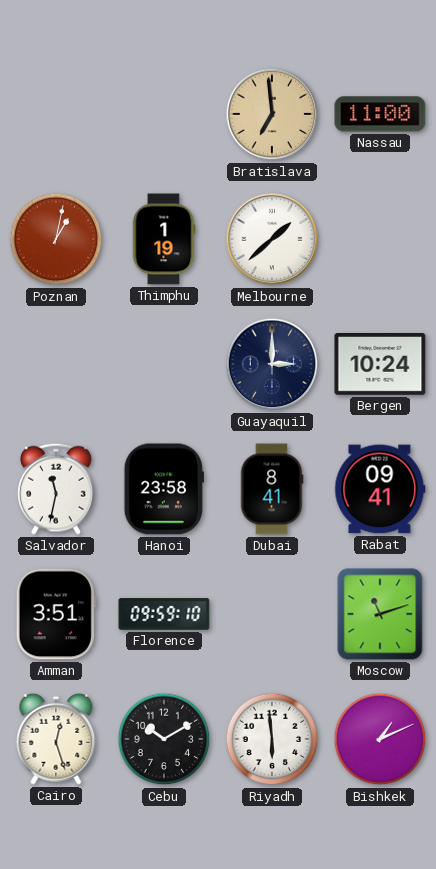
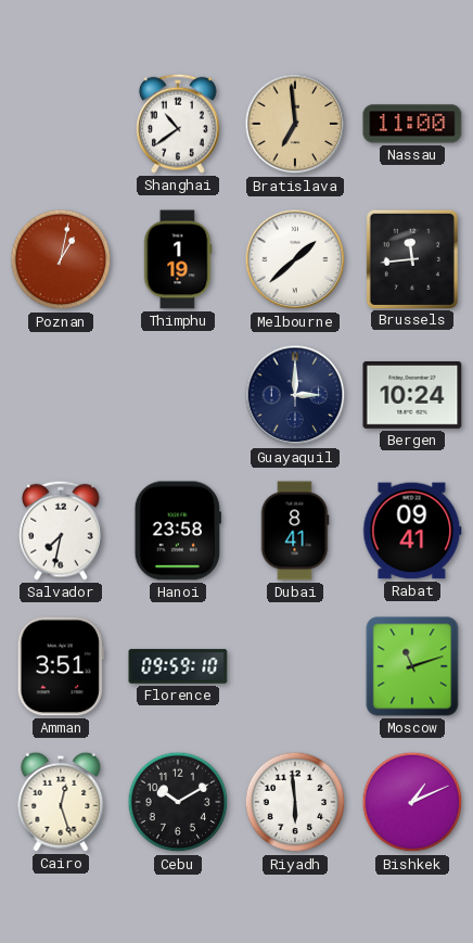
Shanghai: none -> 10:39 (178, 124)
Brussels: none -> 11:44 (412, 258)
Salvador: 11:32 -> 7:32 (61, 531)
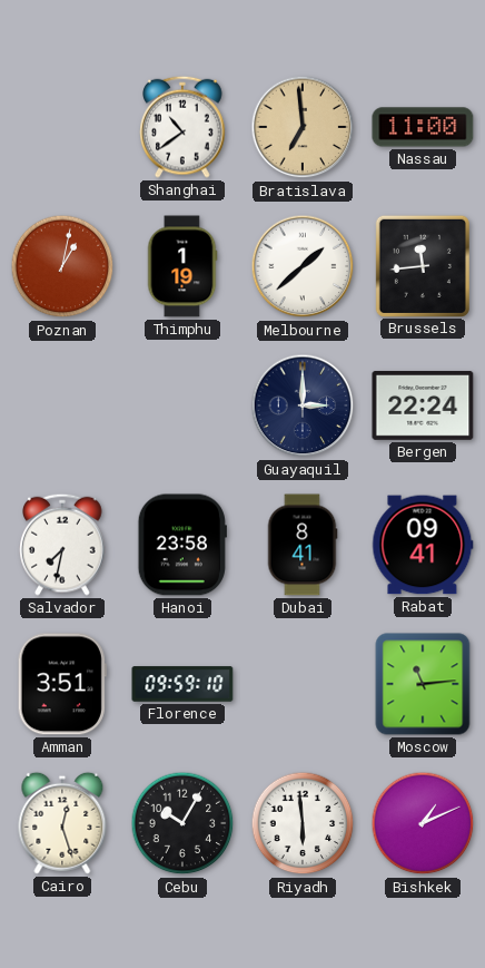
Bergen: 10:24 -> 22:24 (423, 405)
Moscow: 11:12 -> 11:14 (423, 684)
Cebu: 10:10 -> 10:05 (182, 823)
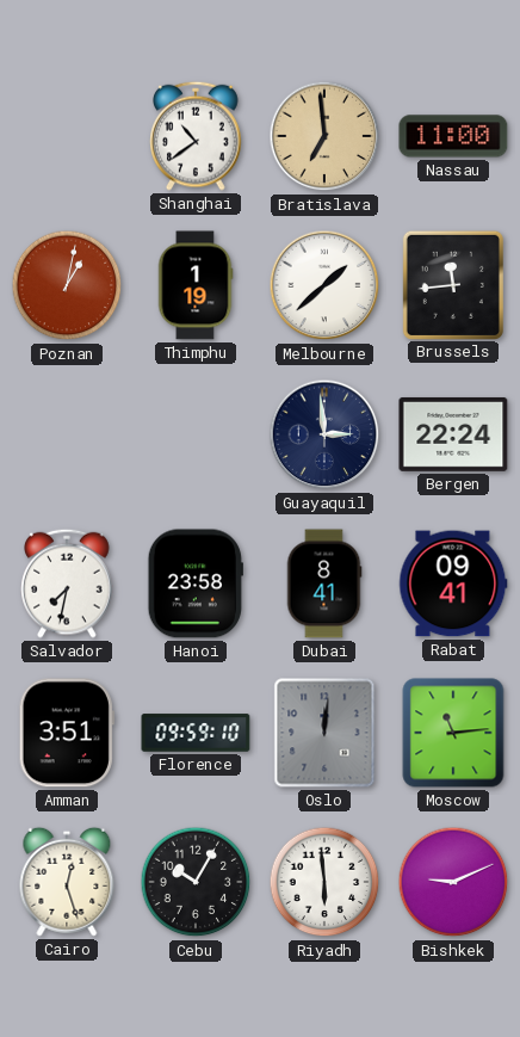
Guayaquil: 3:00 -> 2:59 (324, 434)
Oslo: none -> 12:01 (324, 733)
Bishkek: 1:11 -> 9:11 (453, 882)
